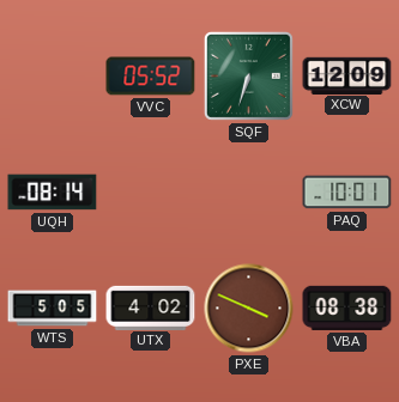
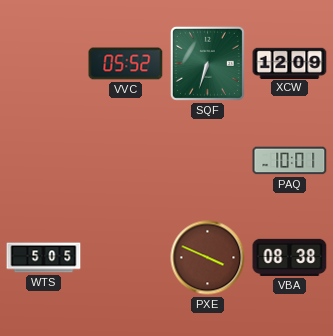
UQH: 08:14 -> none (53, 193)
UTX: 4:02 -> none (151, 307)
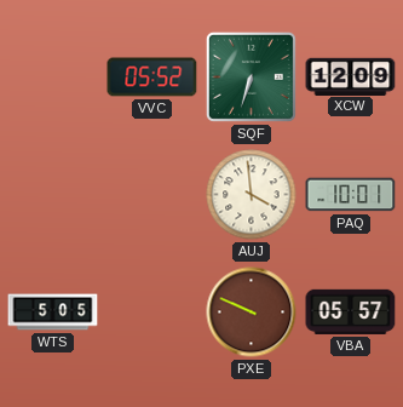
AUJ: none -> 3:59 (252, 195)
PXE: 3:49 -> 9:49 (252, 313)
VBA: 08:38 -> 05:57 (351, 311)
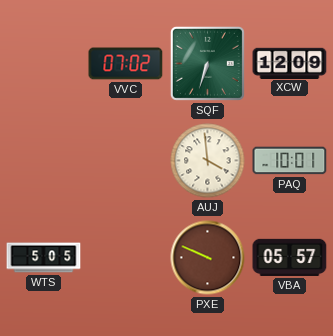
VVC: 05:52 -> 07:02 (126, 64)
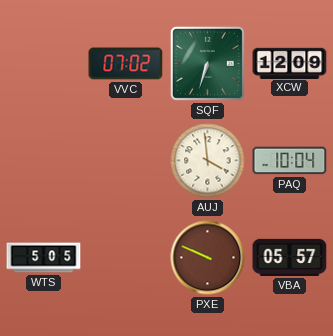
PAQ: 10:01 -> 10:04 (290, 161)
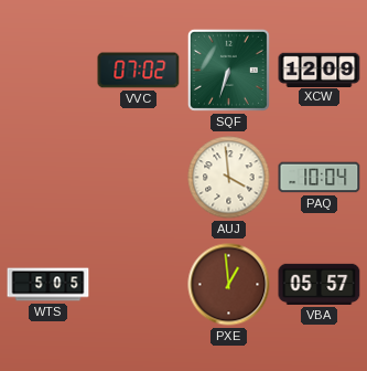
PXE: 9:49 -> 12:59 (229, 285)
